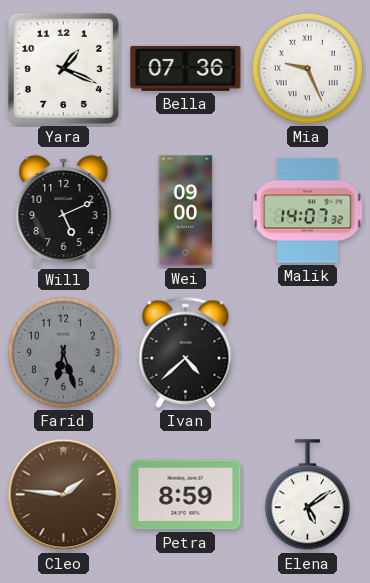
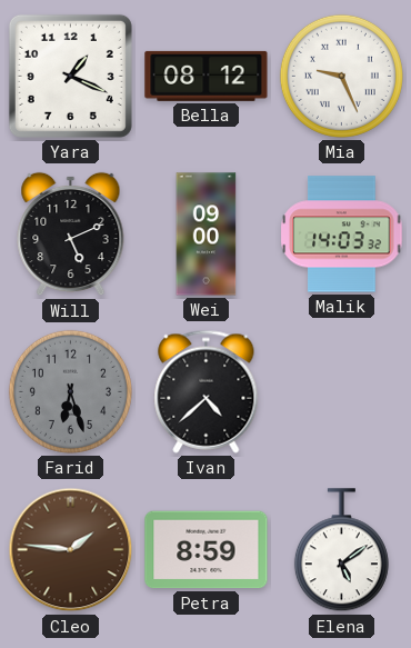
Bella: 07:36 -> 08:12 (207, 76)
Malik: 14:07 -> 14:03 (342, 235)
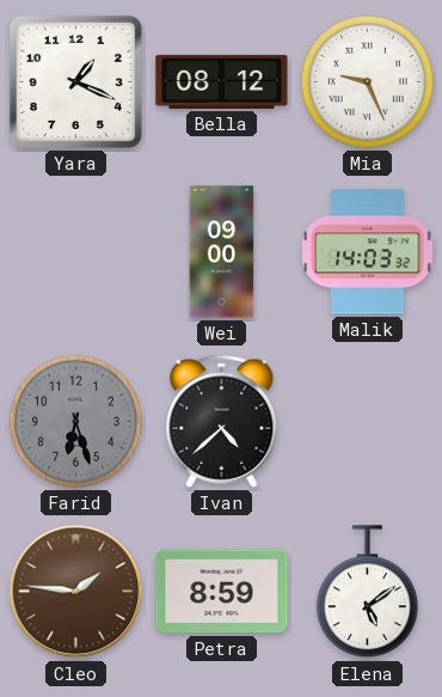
Will: 5:11 -> none (71, 235)
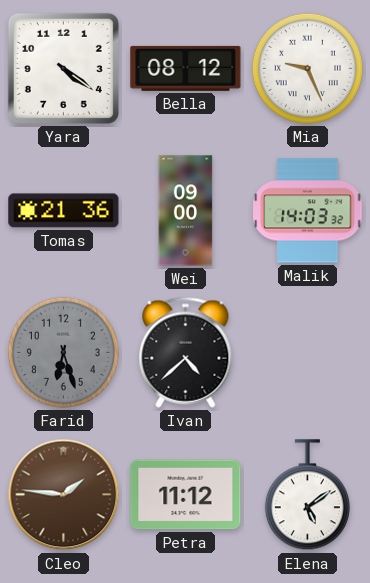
Yara: 1:19 -> 4:21 (63, 68)
Tomas: none -> 21:36 (64, 211)
Petra: 8:59 -> 11:12 (186, 495)
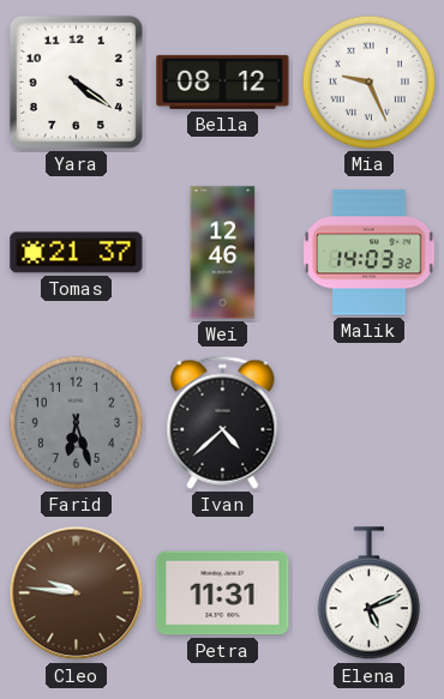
Tomas: 21:36 -> 21:37 (77, 253)
Wei: 09:00 -> 12:46 (223, 253)
Cleo: 1:46 -> 9:46 (77, 593)
Petra: 11:12 -> 11:31 (223, 593)
Elena: 5:09 -> 5:11 (368, 593)
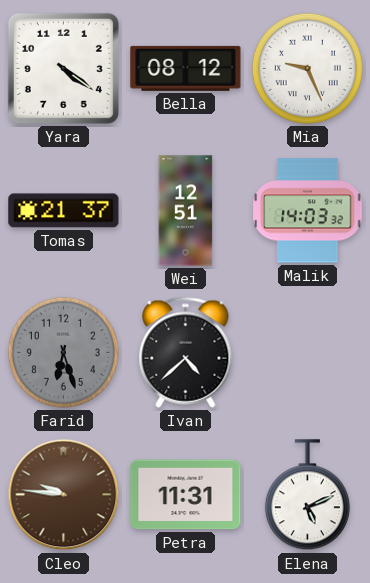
Wei: 12:46 -> 12:51 (186, 211)
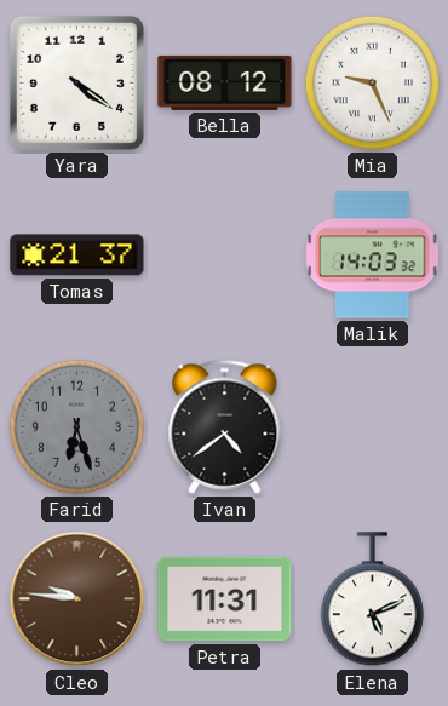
Wei: 12:51 -> none (186, 211)
Ivan: 4:38 -> 4:39 (225, 426)
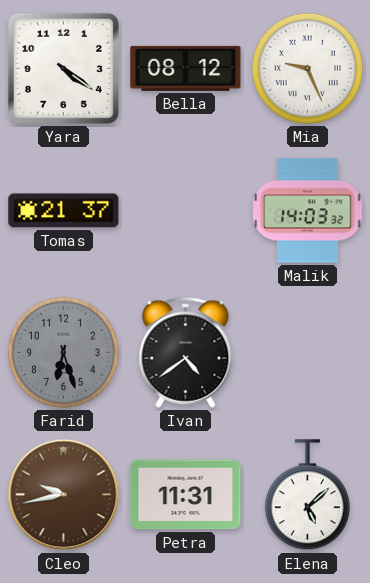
Cleo: 9:46 -> 9:43 (64, 495)
Elena: 5:11 -> 5:08 (307, 495)
